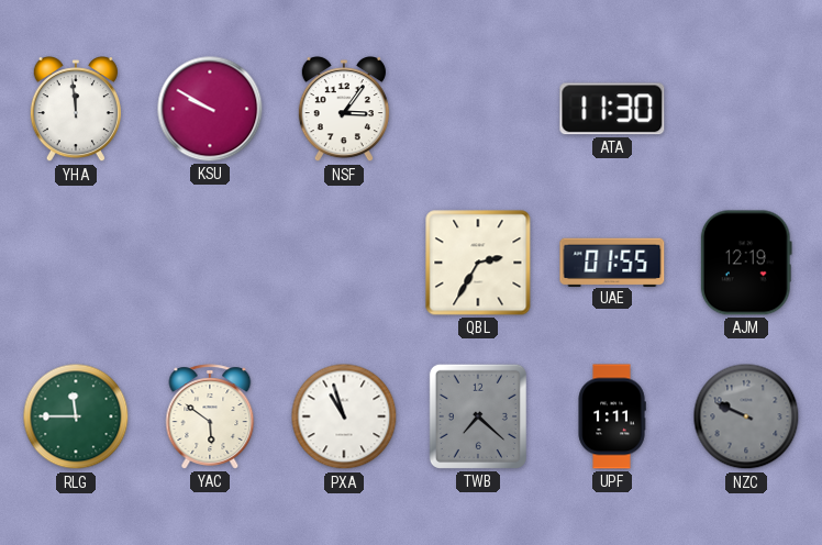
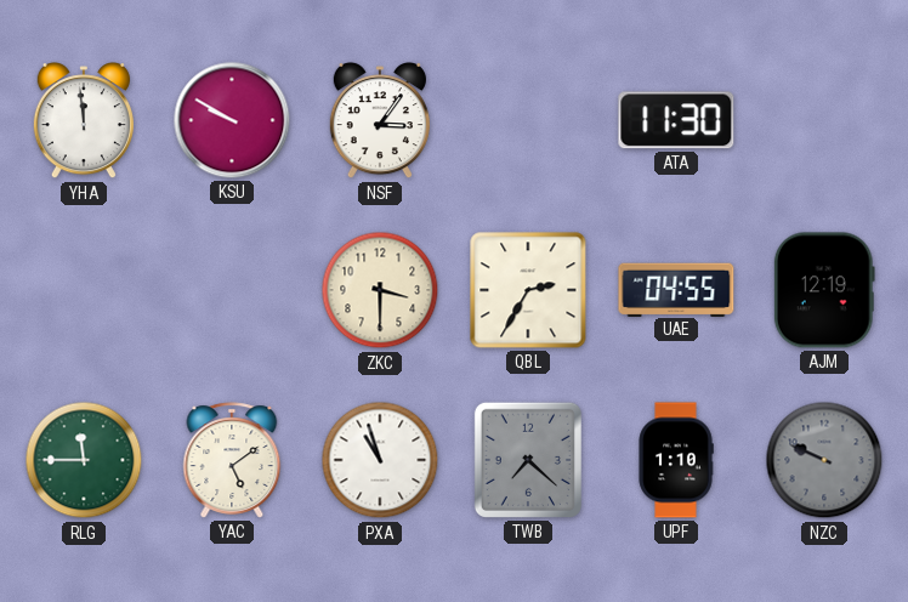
ZKC: none -> 3:30 (380, 290)
UAE: 01:55 -> 04:55 (676, 289)
YAC: 5:51 -> 5:09 (232, 460)
UPF: 1:11 -> 1:10 (676, 460)
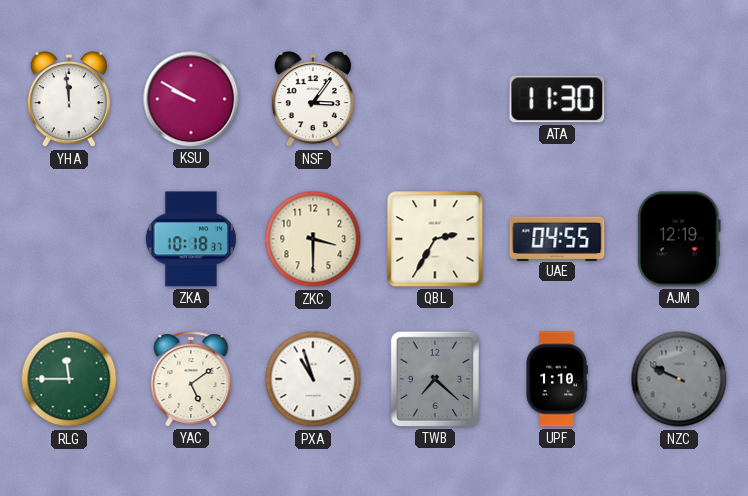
ZKA: none -> 10:18 (191, 239)
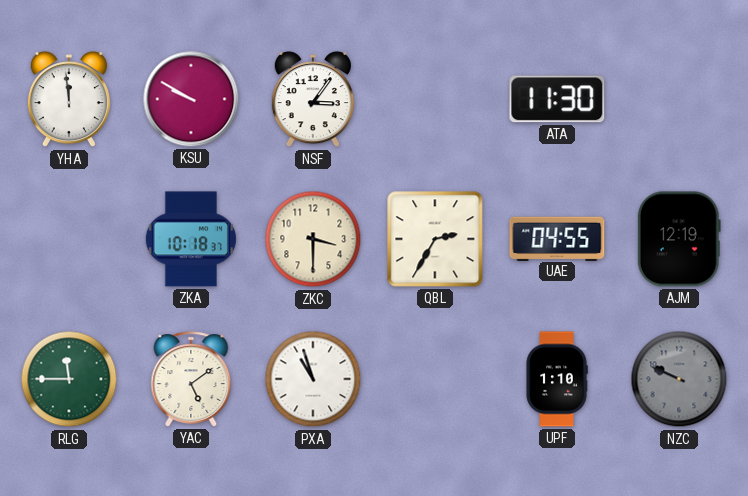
TWB: 7:22 -> none (435, 379)
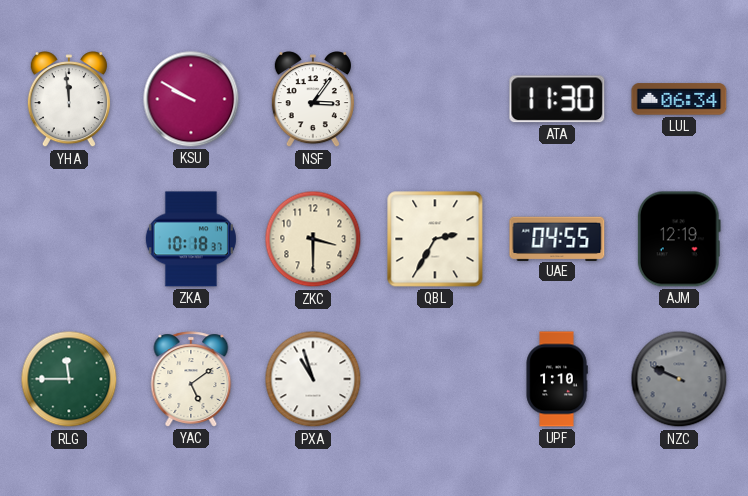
LUL: none -> 06:34 (679, 99)
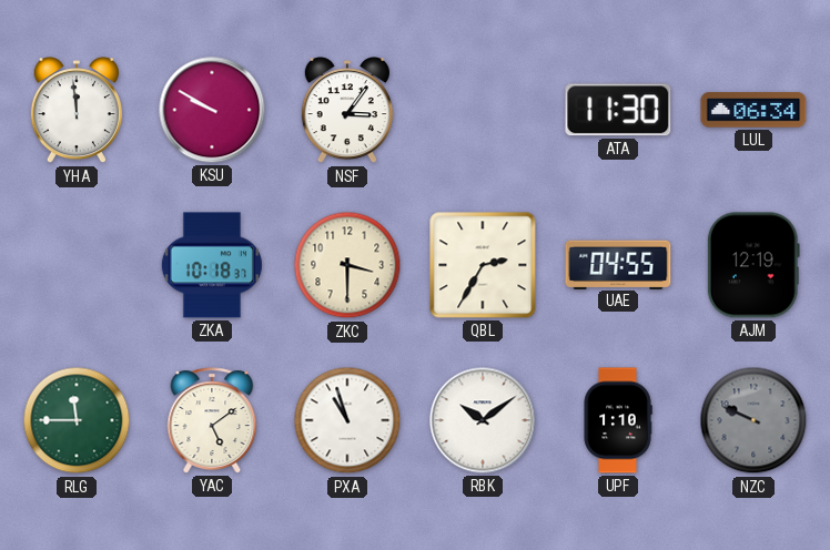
RBK: none -> 10:09 (483, 420)
